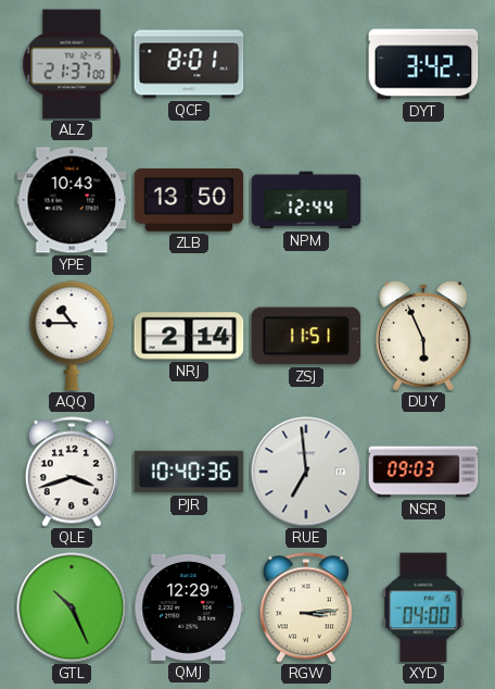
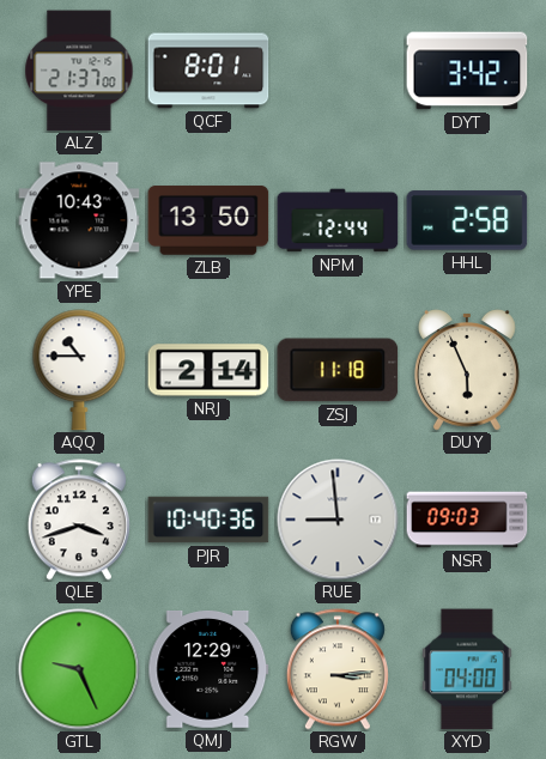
HHL: none -> 2:58 (467, 220)
ZSJ: 11:51 -> 11:18 (338, 370)
RUE: 6:59 -> 8:59 (338, 520)
GTL: 10:26 -> 9:26 (79, 669)
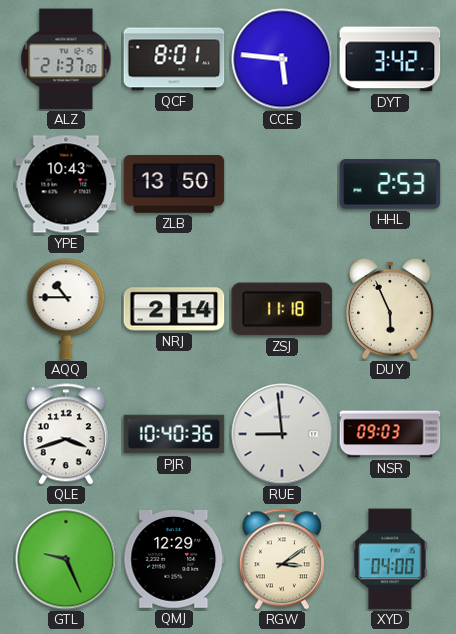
CCE: none -> 5:46 (282, 59)
NPM: 12:44 -> none (338, 220)
HHL: 2:58 -> 2:53 (390, 184)
RGW: 3:14 -> 3:09 (282, 559)
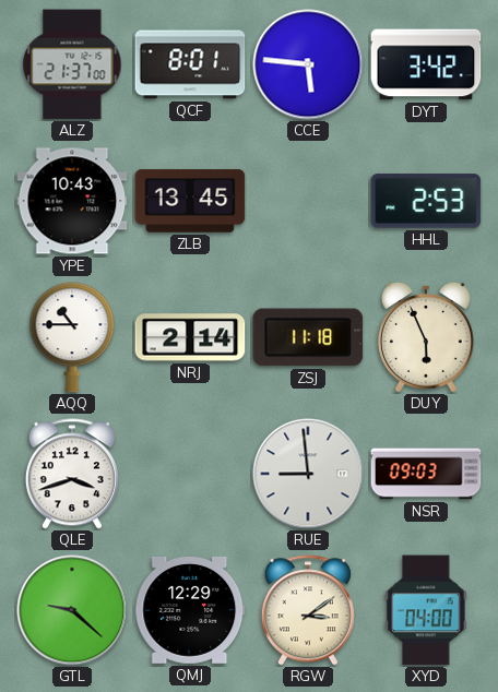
ZLB: 13:50 -> 13:45 (190, 201)
PJR: 10:40 -> none (174, 434)
GTL: 9:26 -> 9:22 (72, 610)
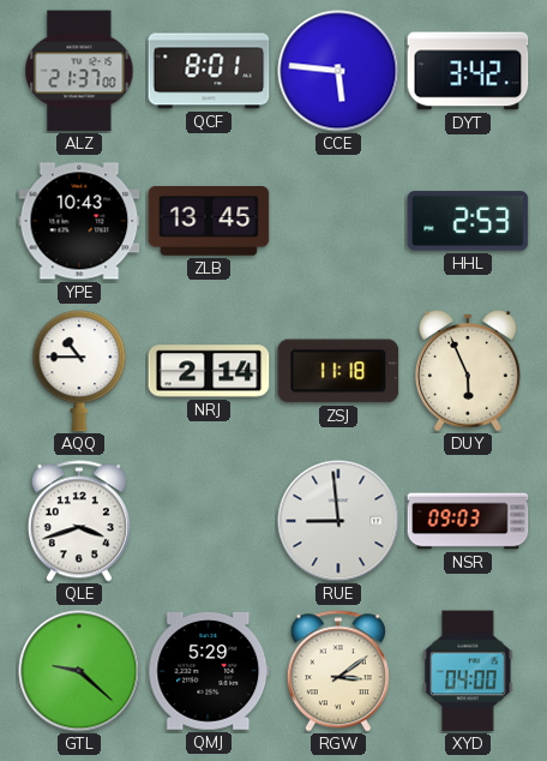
QMJ: 12:29 -> 5:29 (209, 671)
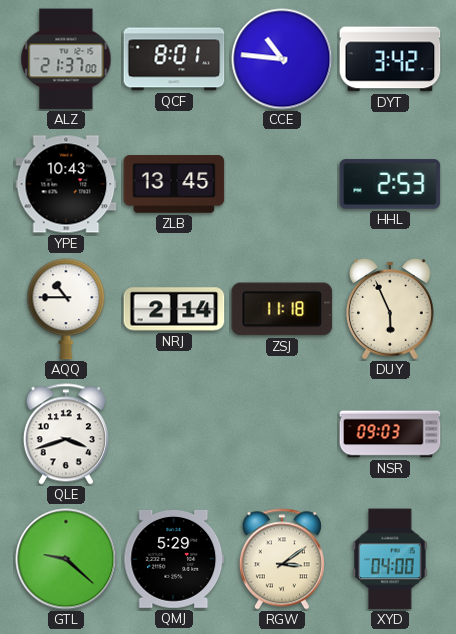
CCE: 5:46 -> 10:46 (282, 59)
RUE: 8:59 -> none (338, 521)
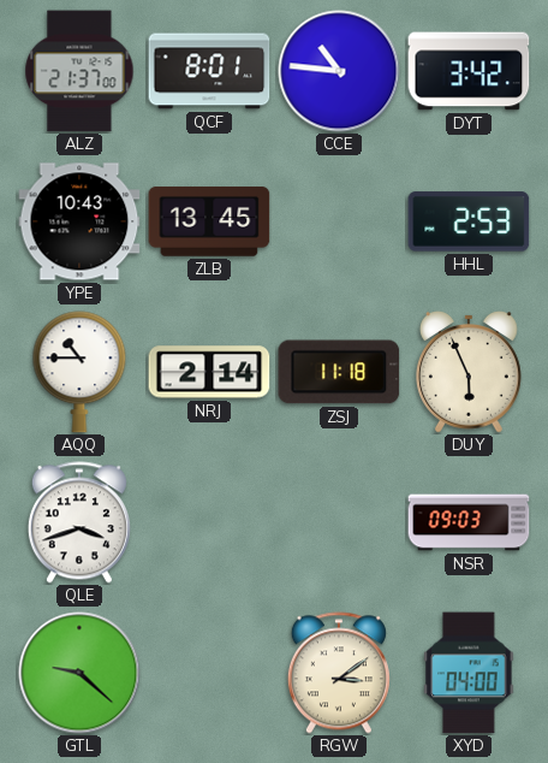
QMJ: 5:29 -> none (174, 559)
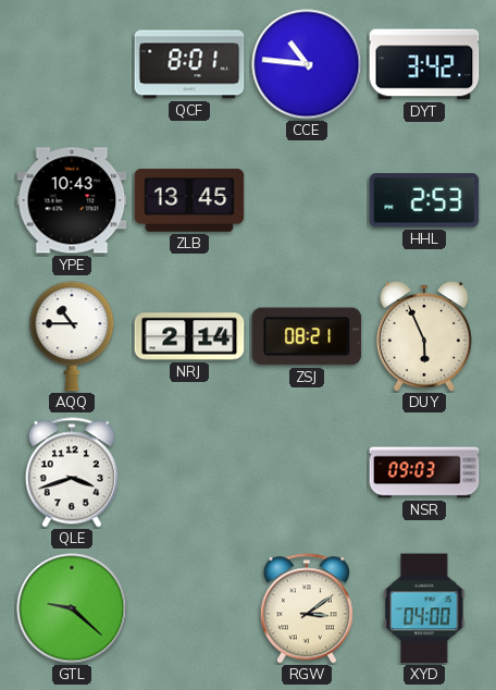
ALZ: 21:37 -> none (79, 71)
ZSJ: 11:18 -> 08:21 (307, 336)
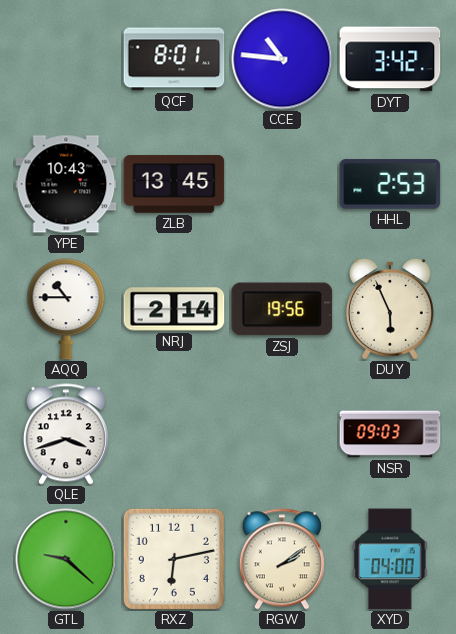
ZSJ: 08:21 -> 19:56 (282, 309)
RXZ: none -> 6:13 (174, 559)
RGW: 3:09 -> 2:09 (282, 559)
